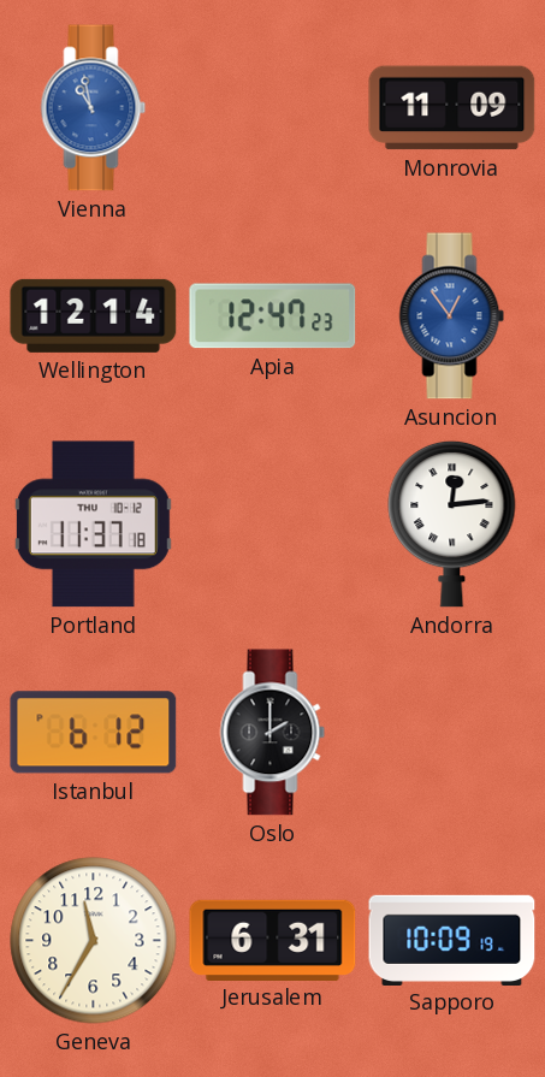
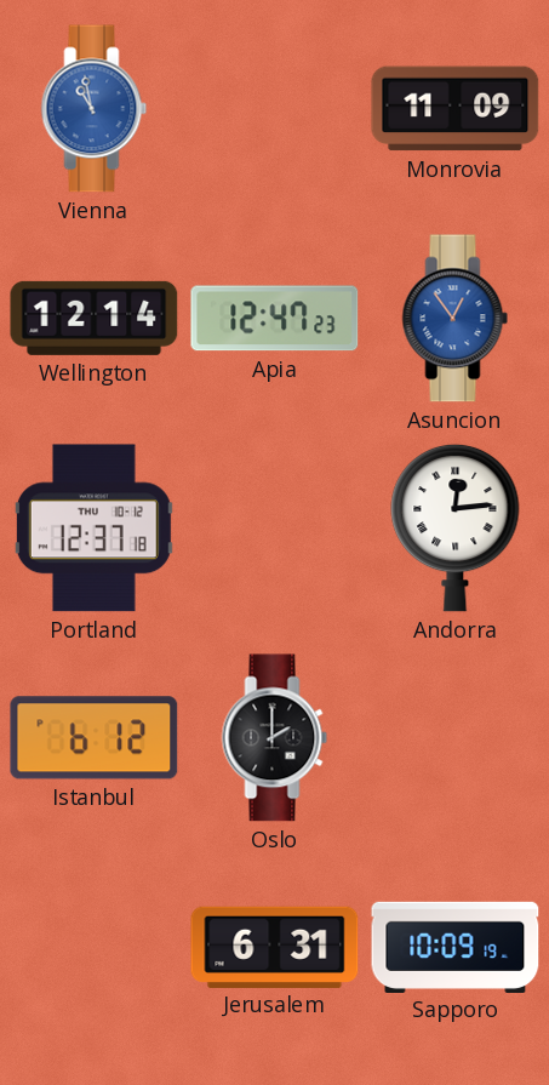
Portland: 11:37 -> 12:37 (93, 529)
Geneva: 11:35 -> none (94, 941)
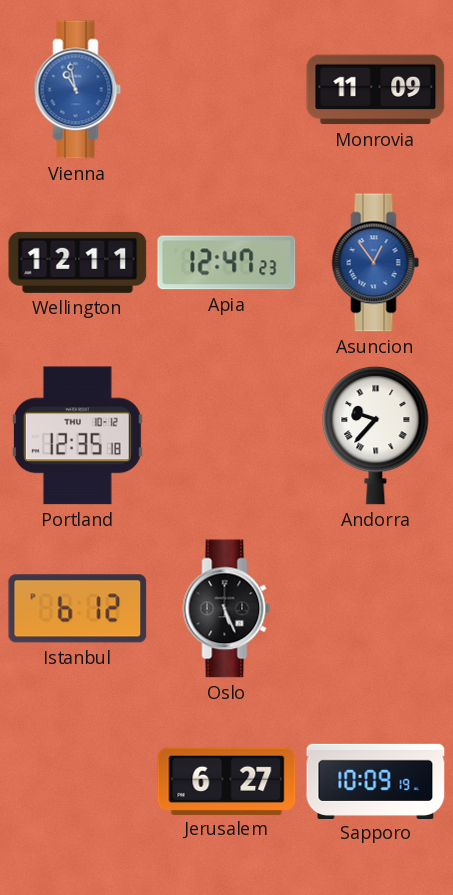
Wellington: 12:14 -> 12:11 (78, 262)
Portland: 12:37 -> 12:35 (77, 436)
Andorra: 12:14 -> 9:37 (376, 435)
Oslo: 2:00 -> 5:26 (227, 609)
Jerusalem: 6:31 -> 6:27 (227, 781)
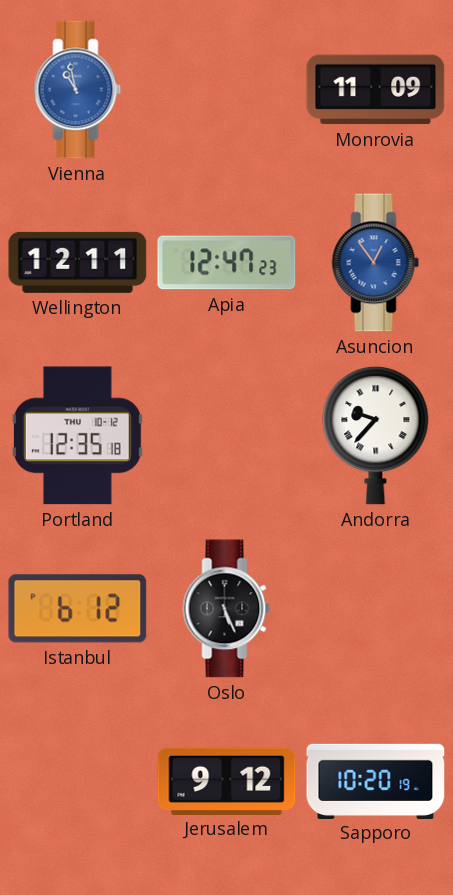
Jerusalem: 6:27 -> 9:12 (227, 781)
Sapporo: 10:09 -> 10:20 (376, 781)
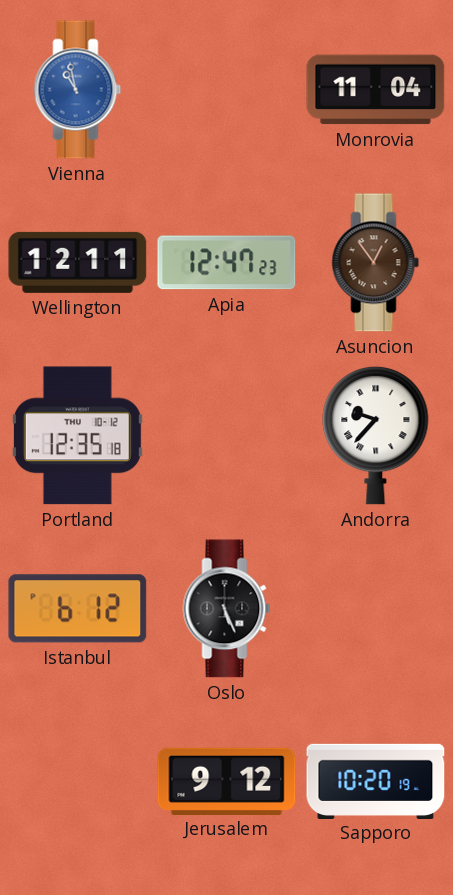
Monrovia: 11:09 -> 11:04 (376, 90)
Asuncion dial: blue -> brown (376, 263)
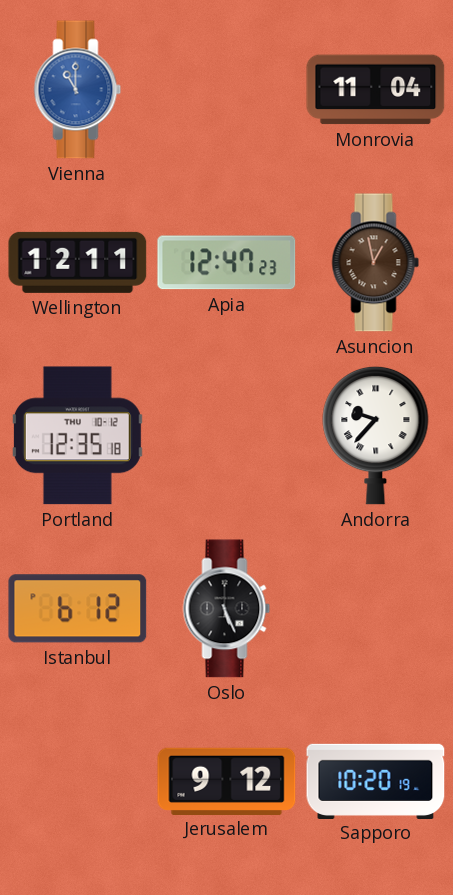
Vienna: 10:58 -> 11:00 (78, 90)
Asuncion: 12:54 -> 12:58 (376, 263)
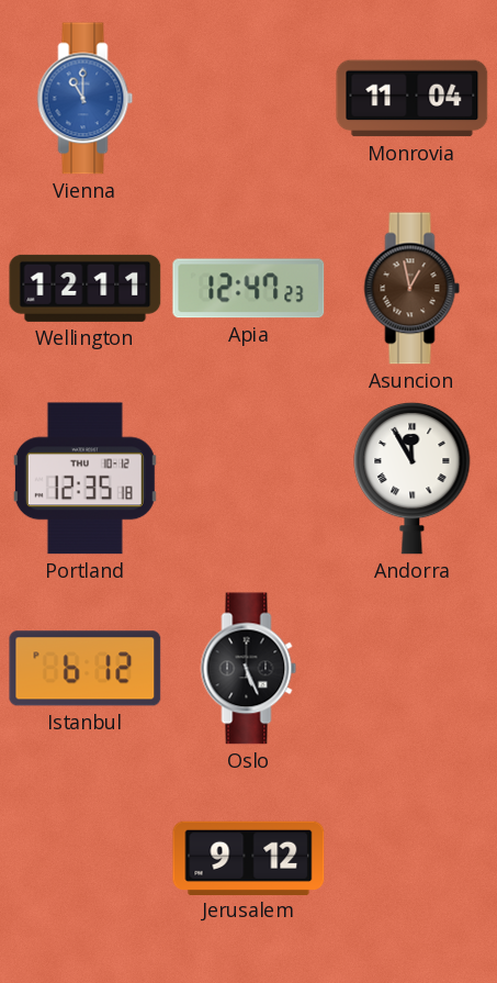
Andorra: 9:37 -> 11:55 (413, 478)
Sapporo: 10:20 -> none (376, 781)
